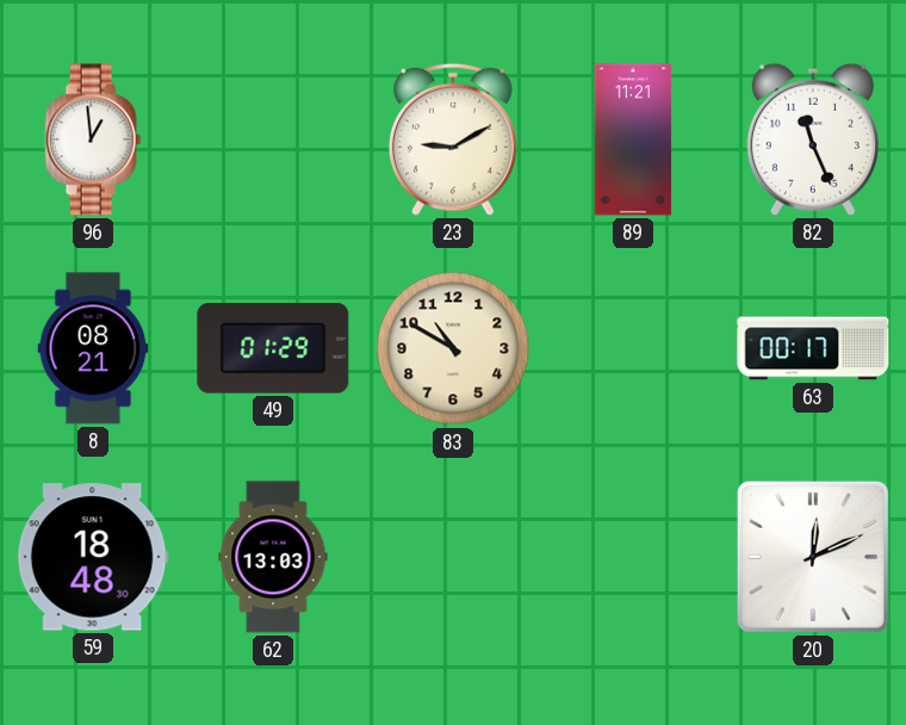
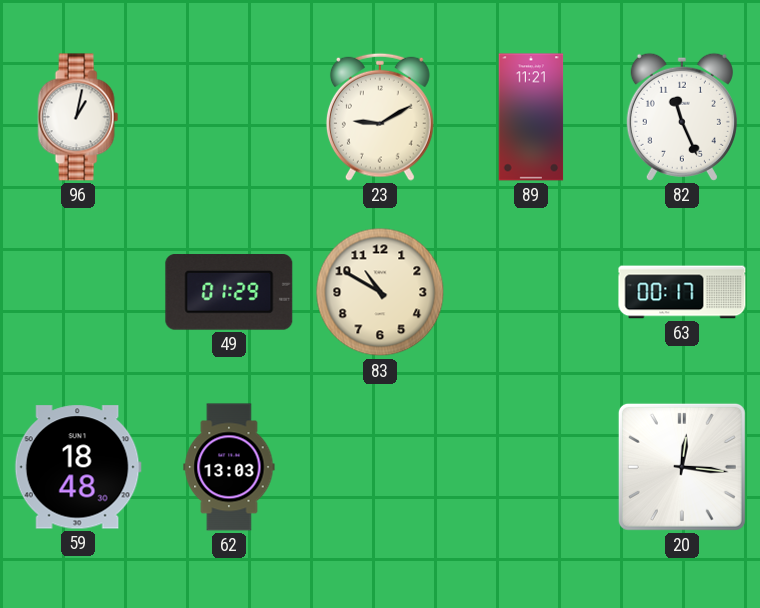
96: 12:59 -> 1:02 (78, 117)
8: 08:21 -> none (93, 348)
20: 12:11 -> 12:16 (682, 467)
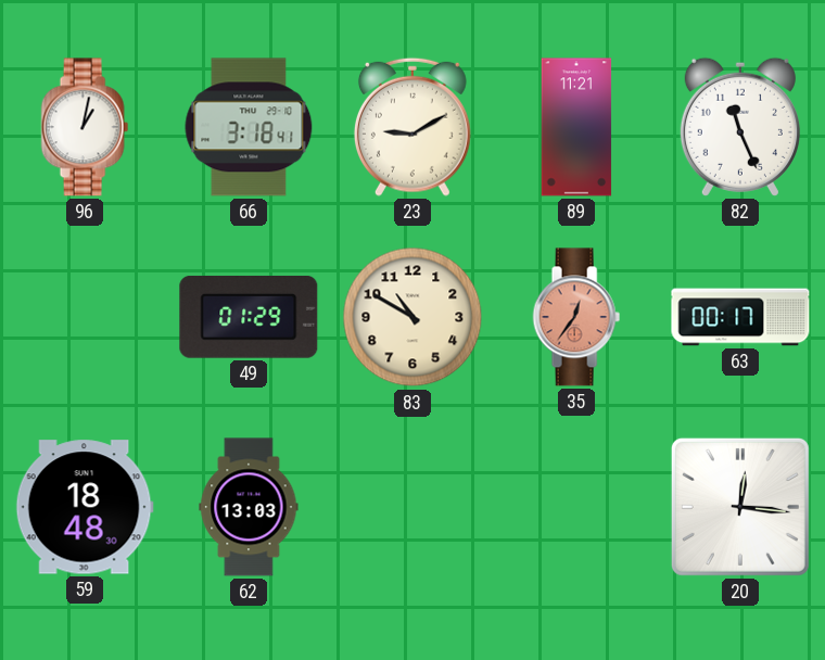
66: none -> 3:18 (249, 127)
35: none -> 12:36 (576, 317)
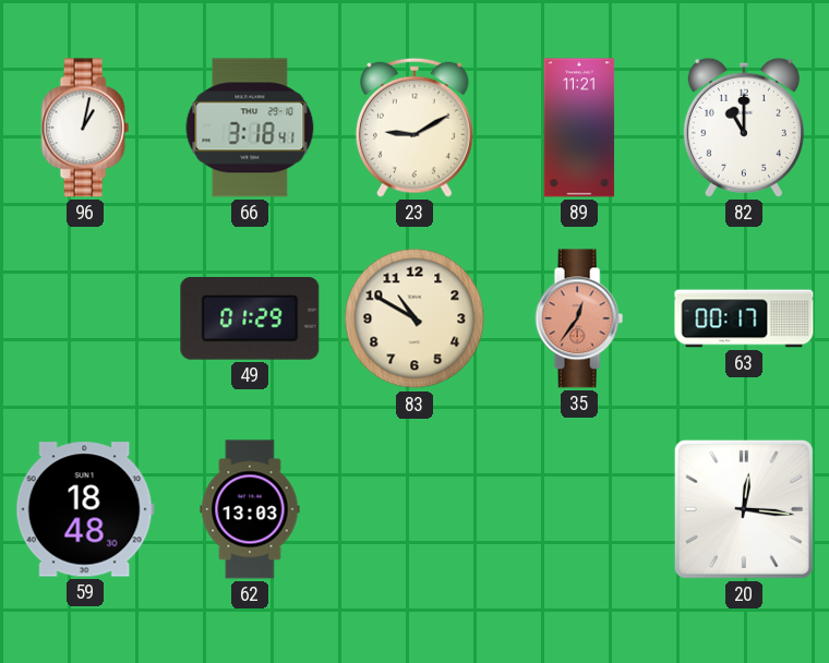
82: 11:26 -> 11:00 (744, 128)
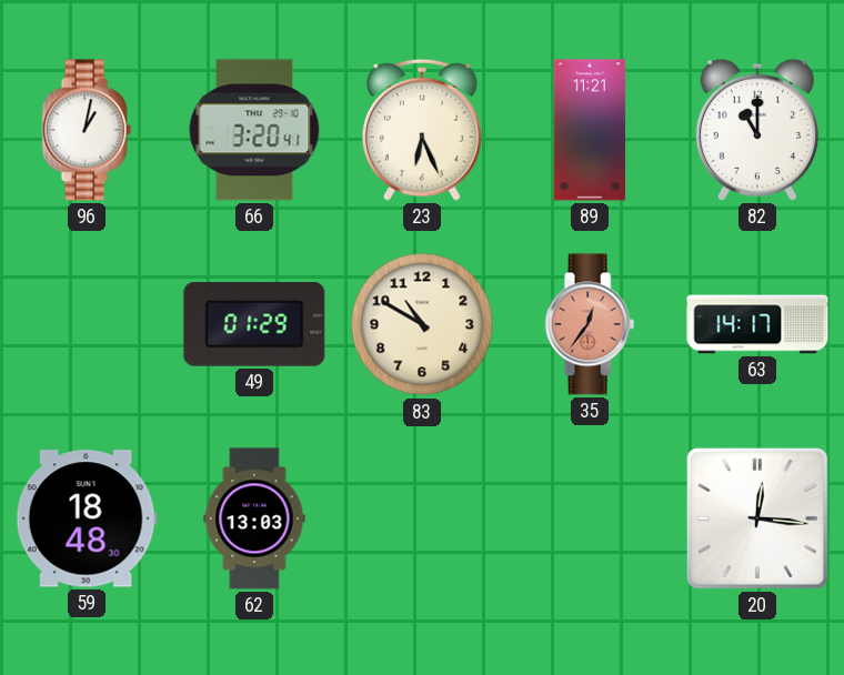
66: 3:18 -> 3:20 (254, 130)
23: 9:10 -> 6:26 (422, 130)
63: 00:17 -> 14:17 (757, 324)
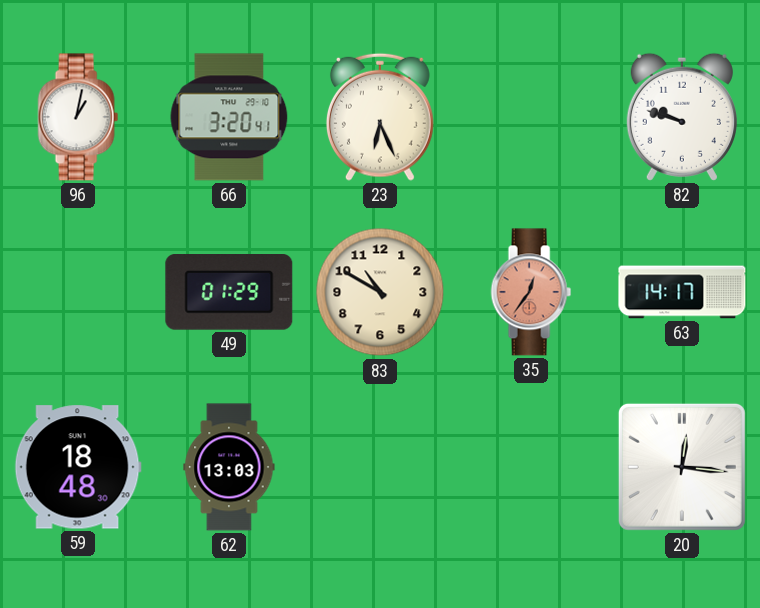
89: 11:21 -> none (590, 130)
82: 11:00 -> 9:48 (682, 117)
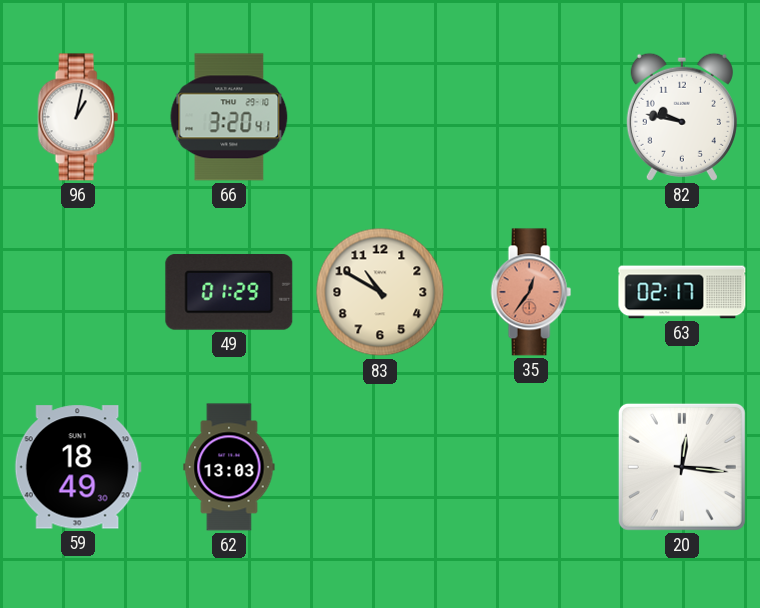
23: 6:26 -> none (380, 117)
82: 9:48 -> 9:47 (682, 117)
63: 14:17 -> 02:17 (682, 292)
59: 18:48 -> 18:49 (78, 467)
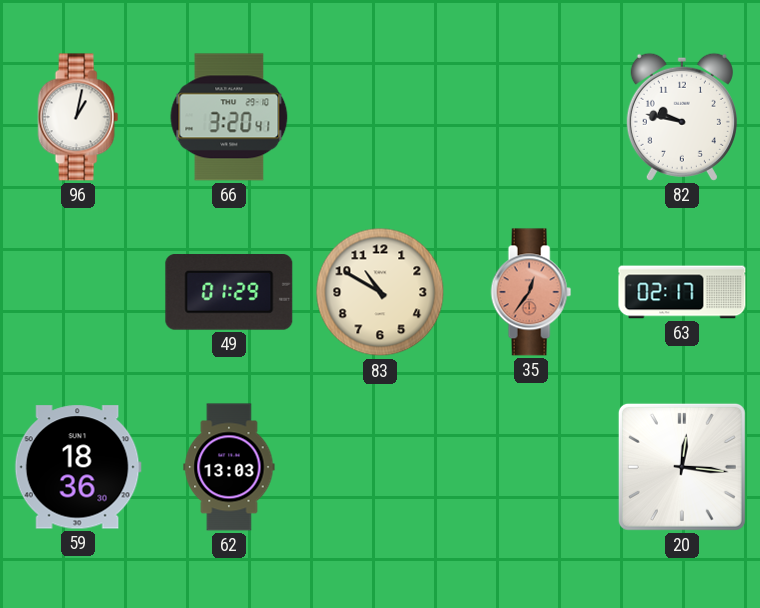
59: 18:49 -> 18:36 (78, 467)
